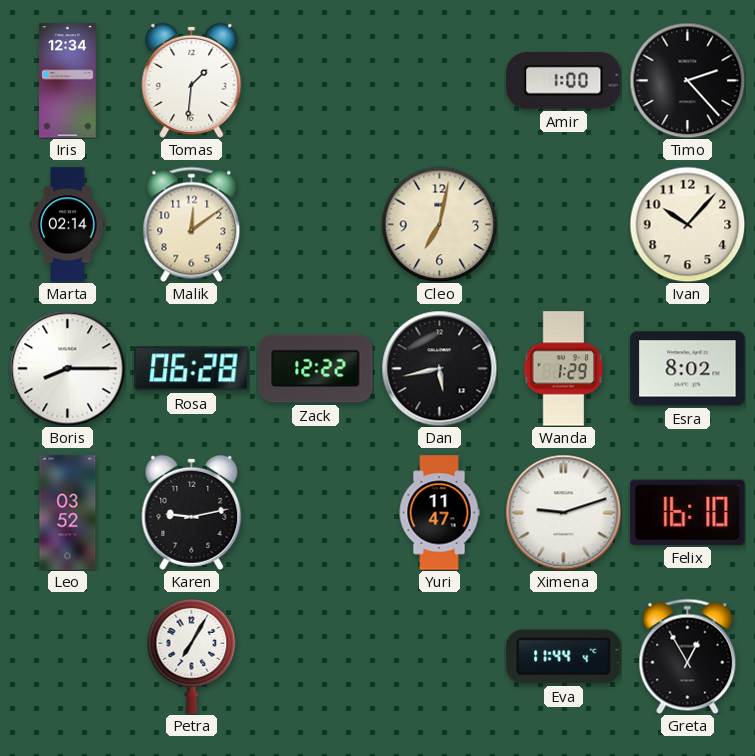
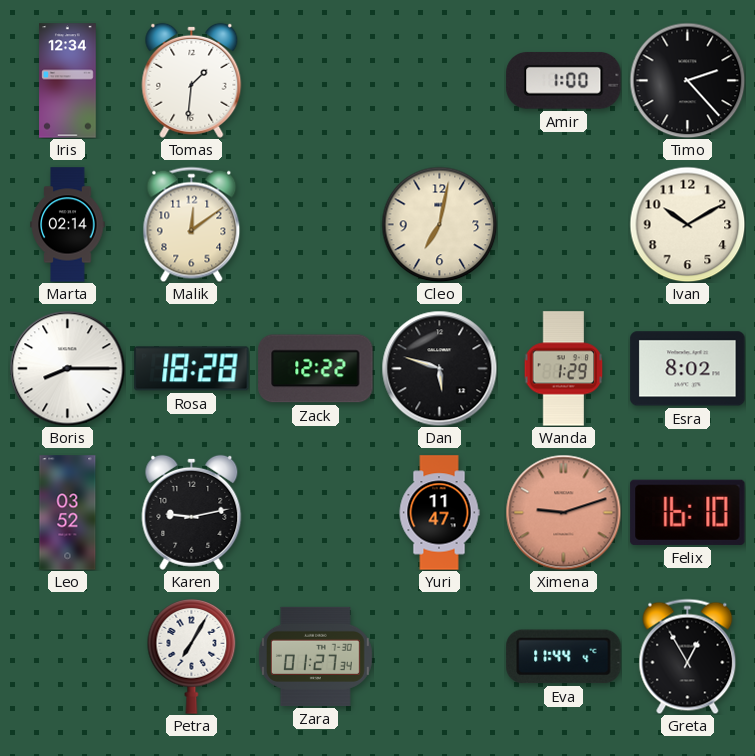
Ivan: 10:07 -> 10:10 (687, 224)
Rosa: 06:28 -> 18:28 (192, 369)
Dan: 5:43 -> 5:48 (439, 368)
Ximena dial: white -> salmon (563, 512)
Zara: none -> 01:27 (315, 656)
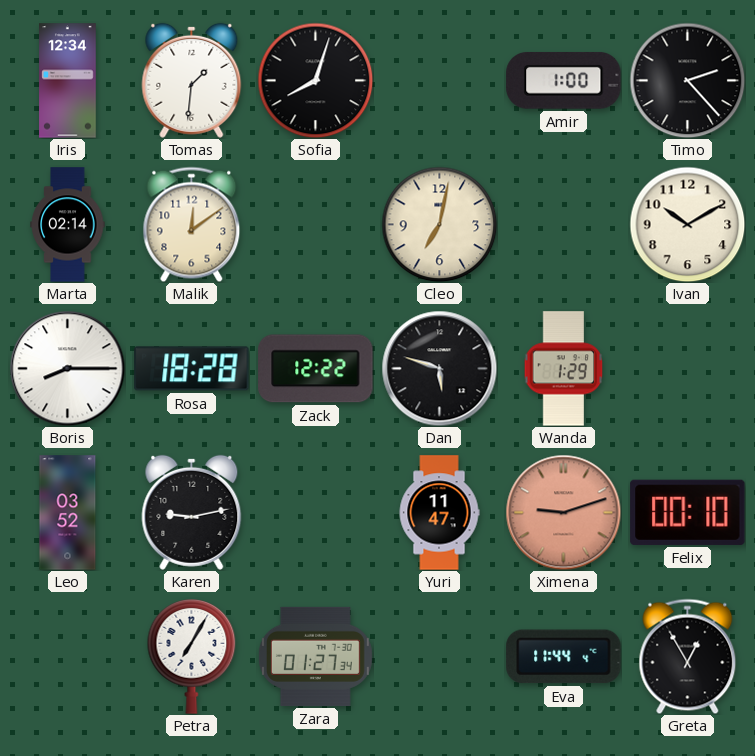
Sofia: none -> 8:03 (315, 80)
Esra: 8:02 -> none (688, 369)
Felix: 16:10 -> 00:10 (688, 512)
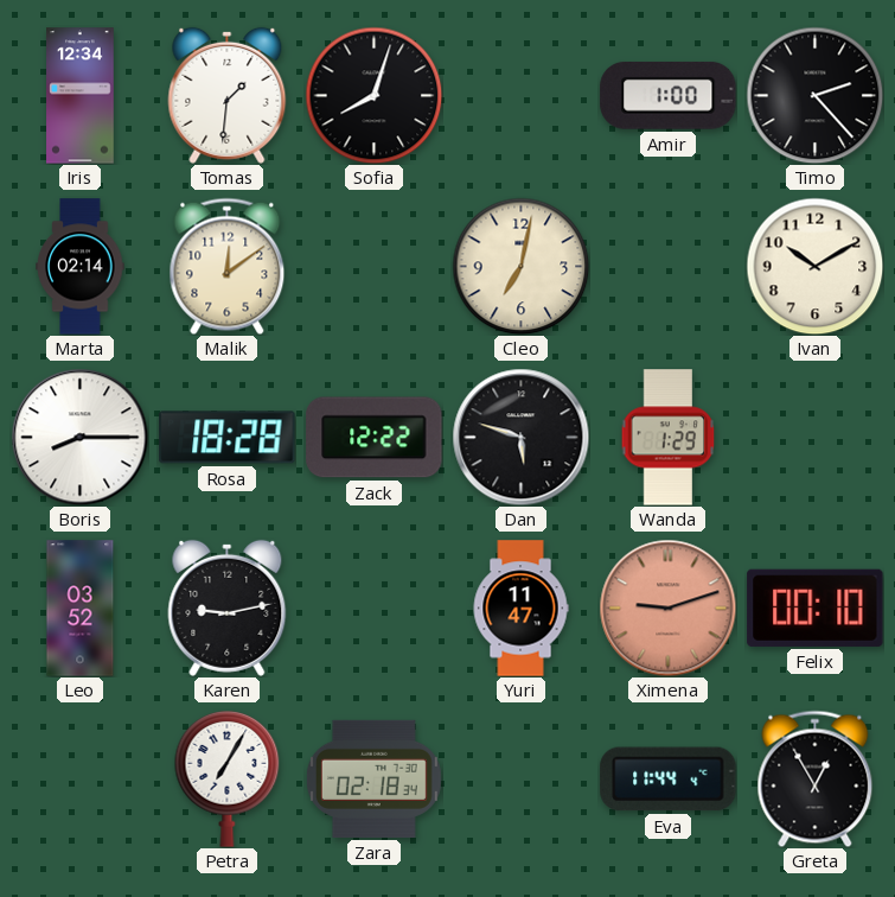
Zara: 01:27 -> 02:18 (373, 778)
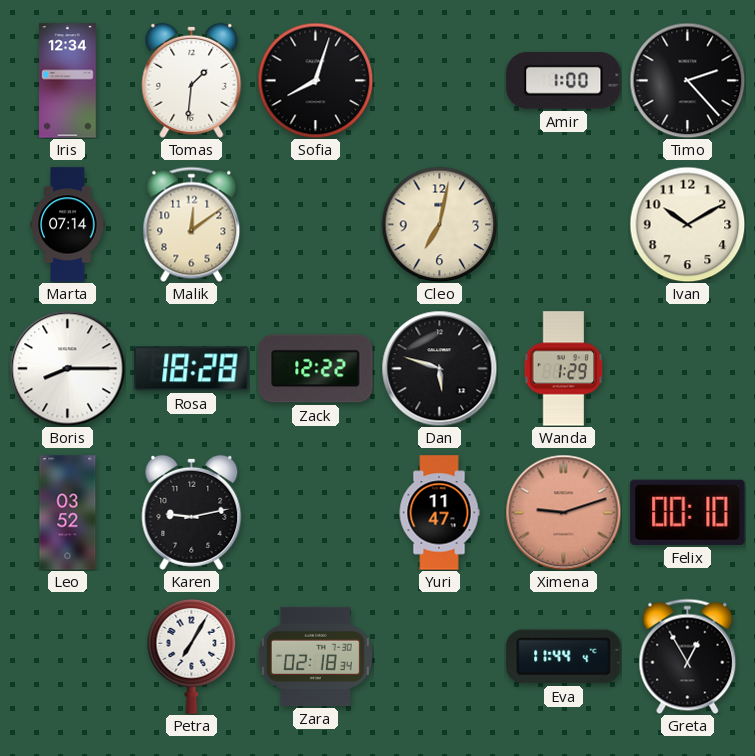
Marta: 02:14 -> 07:14 (68, 225)
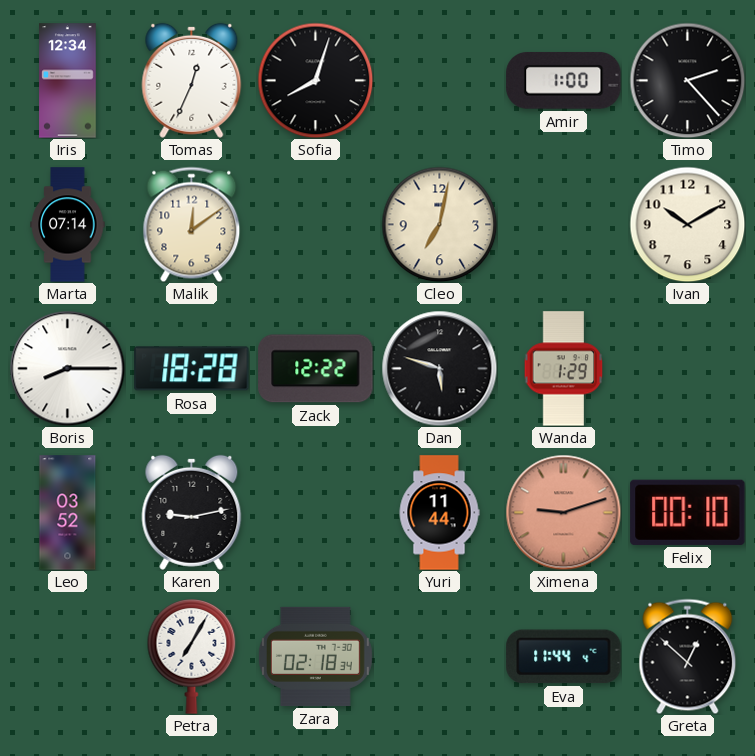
Tomas: 1:31 -> 12:34 (192, 80)
Yuri: 11:47 -> 11:44 (439, 513)
Greta: 12:55 -> 12:52 (688, 656)
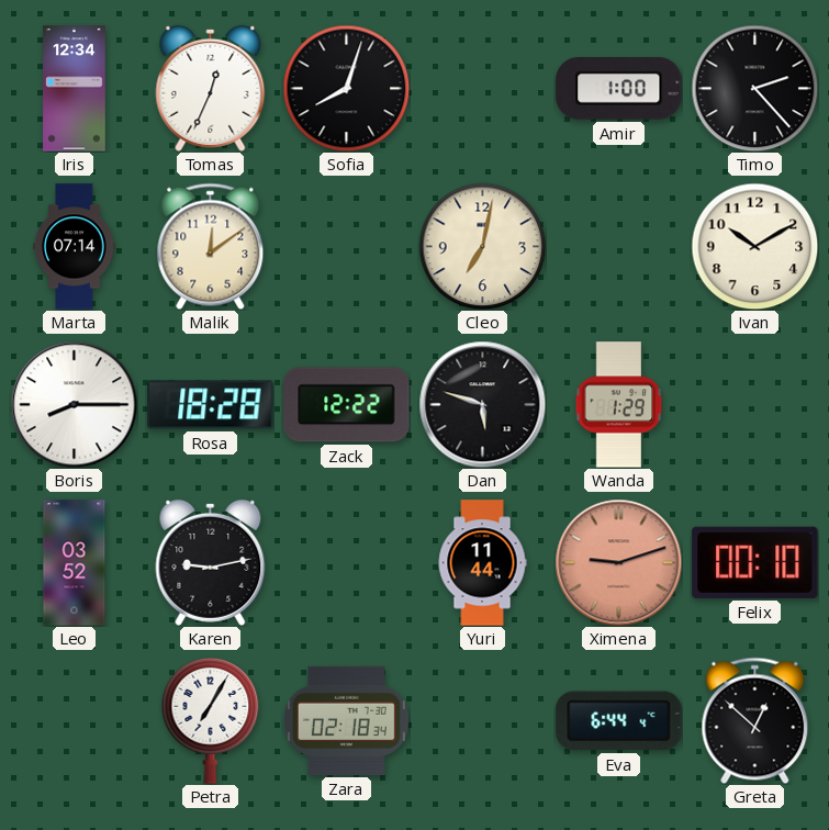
Eva: 11:44 -> 6:44 (619, 721)
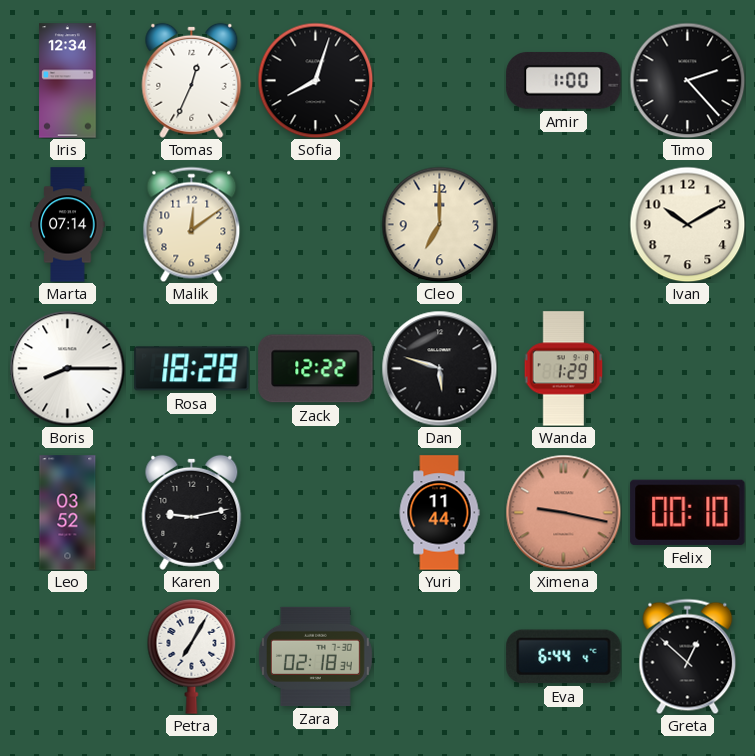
Cleo: 7:02 -> 7:00 (439, 224)
Ximena: 9:12 -> 9:17 (563, 512)
